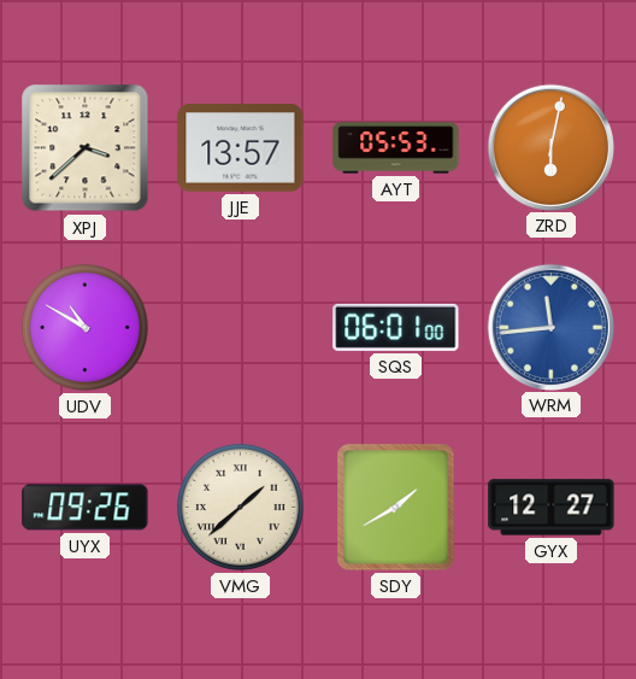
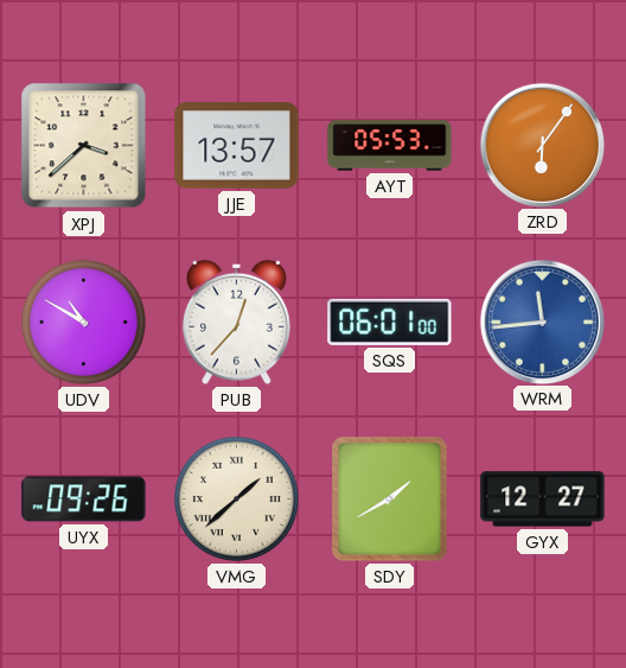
ZRD: 6:02 -> 6:06 (542, 145)
PUB: none -> 12:37 (236, 322)
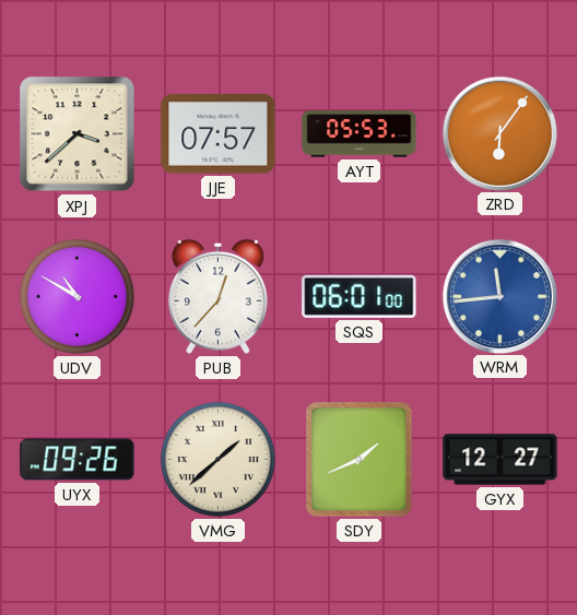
JJE: 13:57 -> 07:57 (219, 134)
SDY: 1:40 -> 1:41 (360, 460)
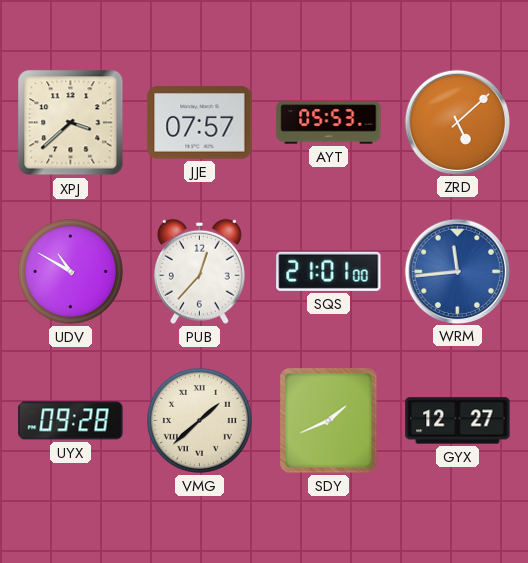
ZRD: 6:06 -> 5:08 (457, 122)
SQS: 06:01 -> 21:01 (329, 271)
UYX: 09:26 -> 09:28 (71, 421)
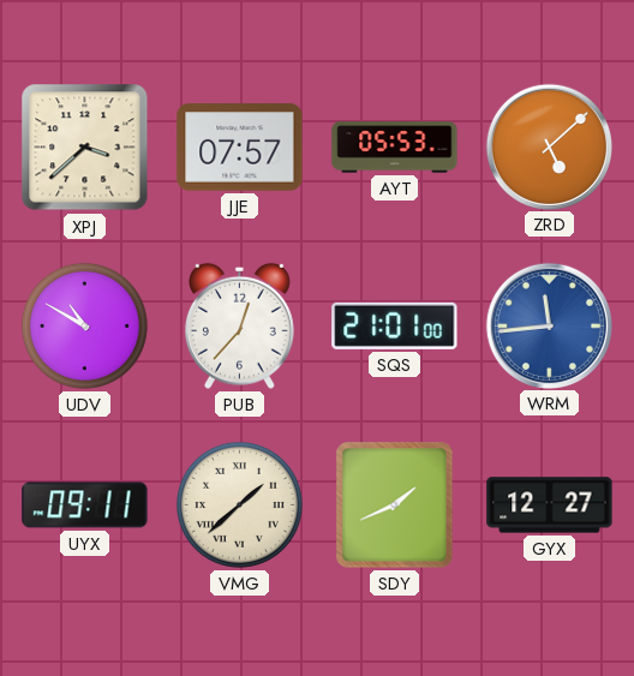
UYX: 09:28 -> 09:11 (85, 505)
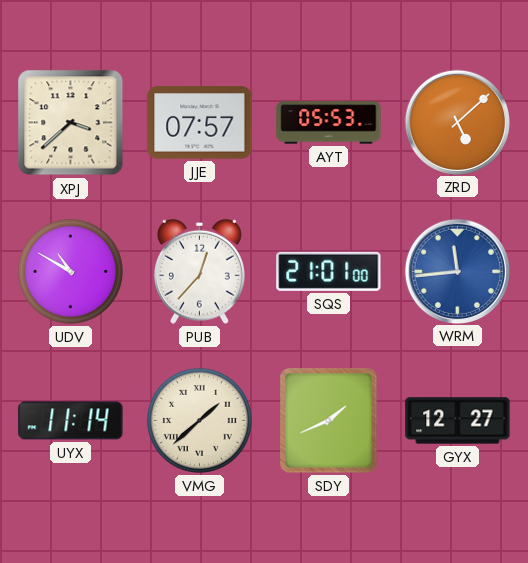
UYX: 09:11 -> 11:14 (71, 421)
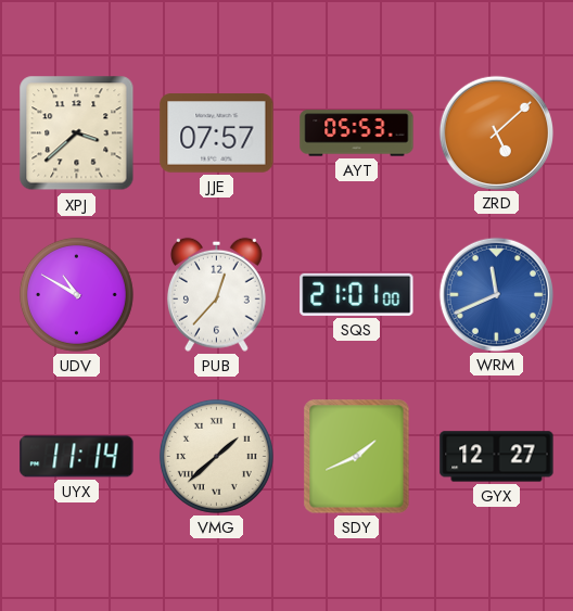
WRM: 11:44 -> 11:41 (496, 294)
